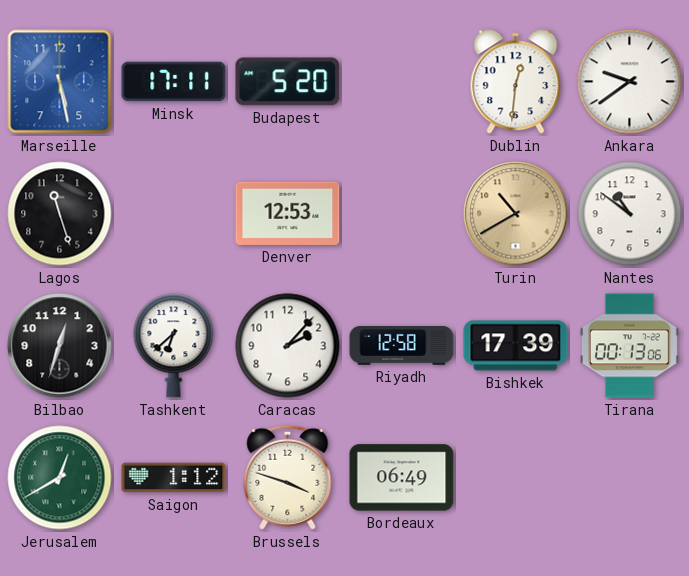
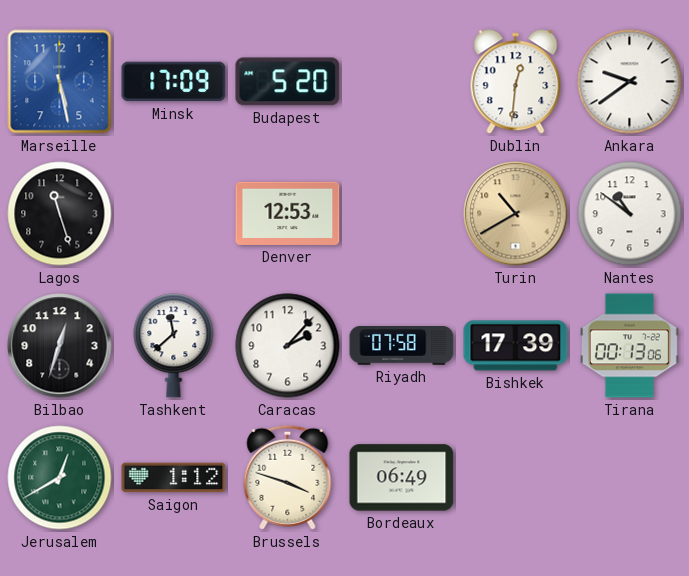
Minsk: 17:11 -> 17:09 (174, 82)
Tashkent: 6:38 -> 11:38 (174, 346)
Riyadh: 12:58 -> 07:58 (402, 346)
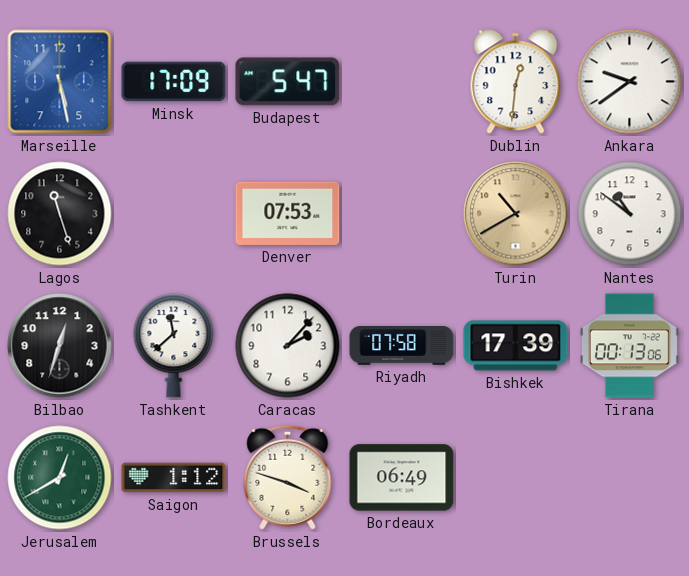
Budapest: 5:20 -> 5:47 (288, 82)
Denver: 12:53 -> 07:53 (288, 213)
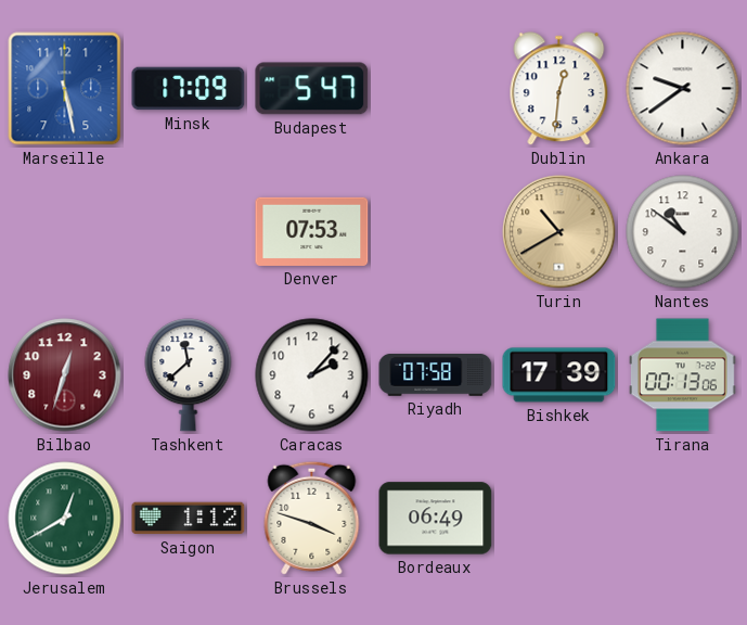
Lagos: 11:27 -> none (60, 214)
Bilbao dial: black -> burgundy (65, 375)
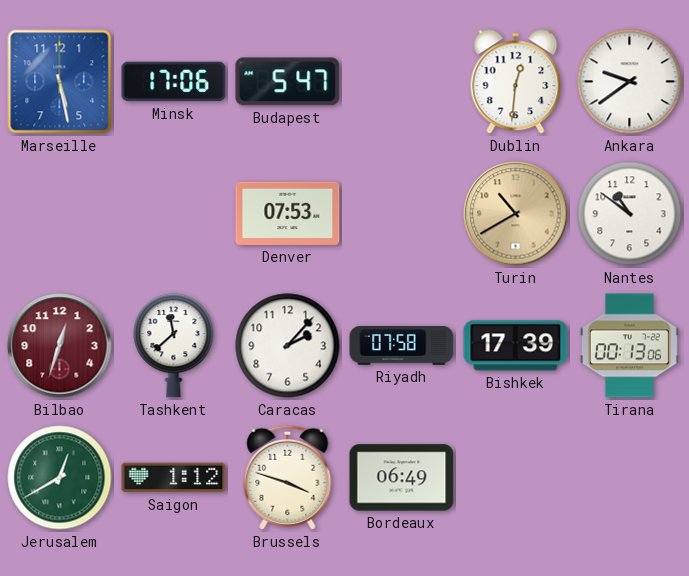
Minsk: 17:09 -> 17:06 (174, 82)
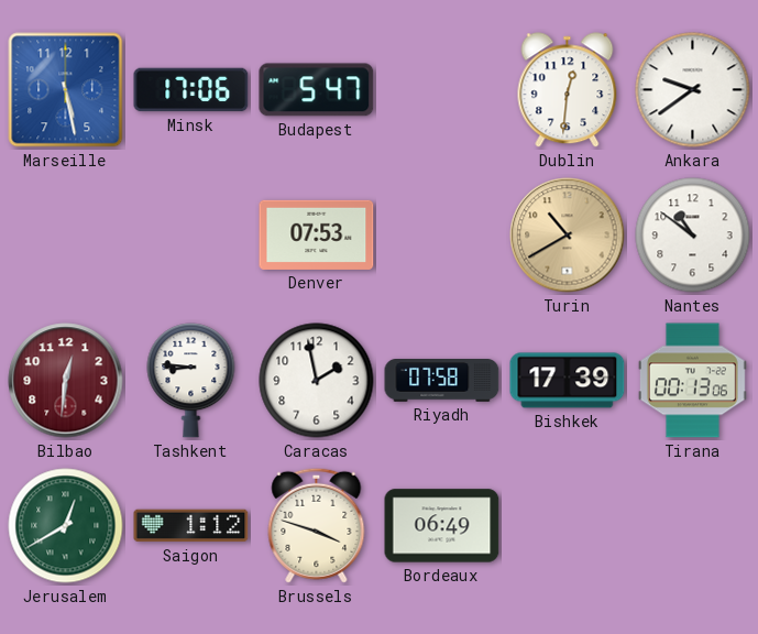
Bilbao: 12:33 -> 12:31 (66, 381)
Tashkent: 11:38 -> 8:46 (191, 381)
Caracas: 2:07 -> 1:58 (317, 381)
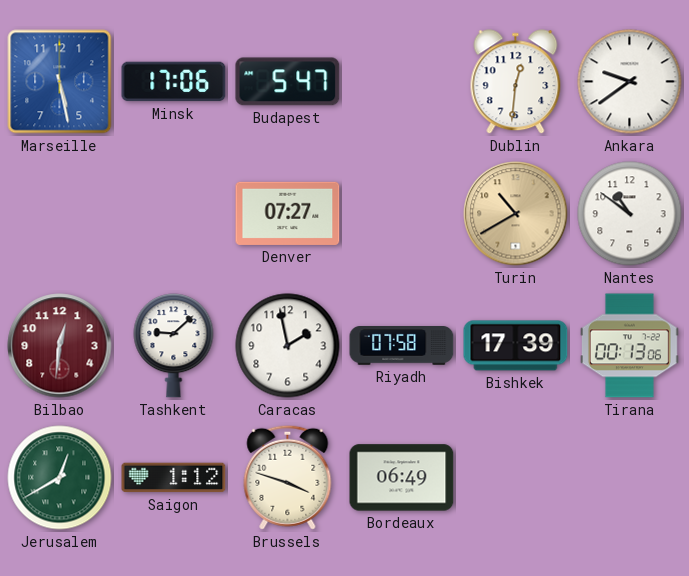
Denver: 07:53 -> 07:27 (288, 213)
Tashkent: 8:46 -> 9:08 (174, 346)
